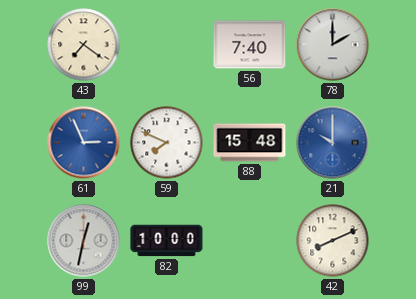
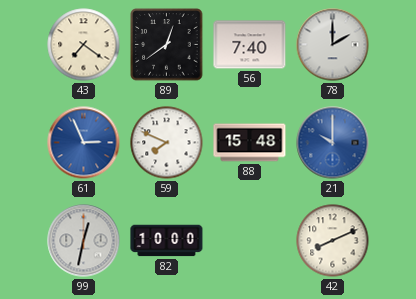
89: none -> 12:39 (167, 45)
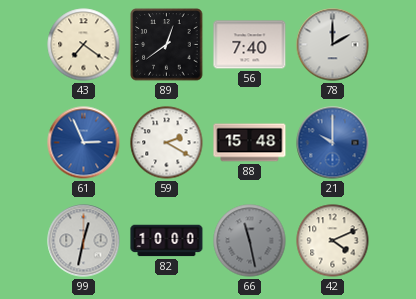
59: 7:49 -> 2:20 (167, 143)
66: none -> 11:28 (250, 241)
42: 8:11 -> 4:11 (333, 241)
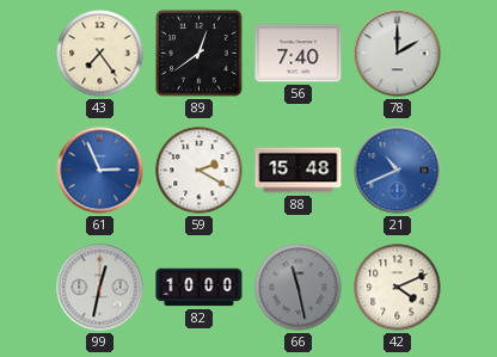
43: 7:21 -> 7:24 (100, 54)
21: 10:00 -> 10:41 (398, 171)
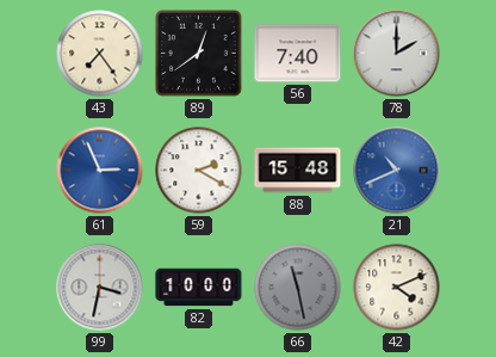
99: 12:32 -> 3:32 (100, 288)
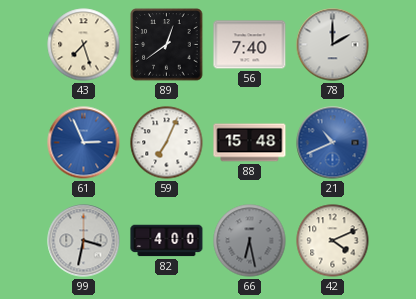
43: 7:24 -> 7:27 (84, 45)
59: 2:20 -> 7:04 (167, 143)
82: 10:00 -> 4:00 (167, 241)
66: 11:28 -> 6:28 (250, 241)
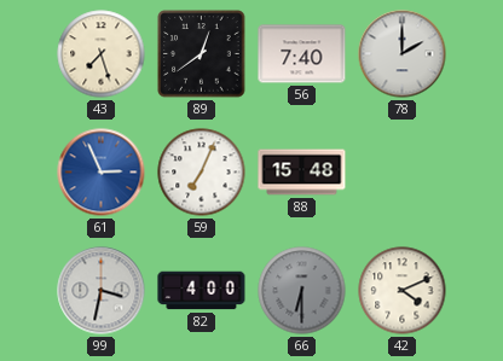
21: 10:41 -> none (333, 143)
66: 6:28 -> 6:30 (302, 291)
